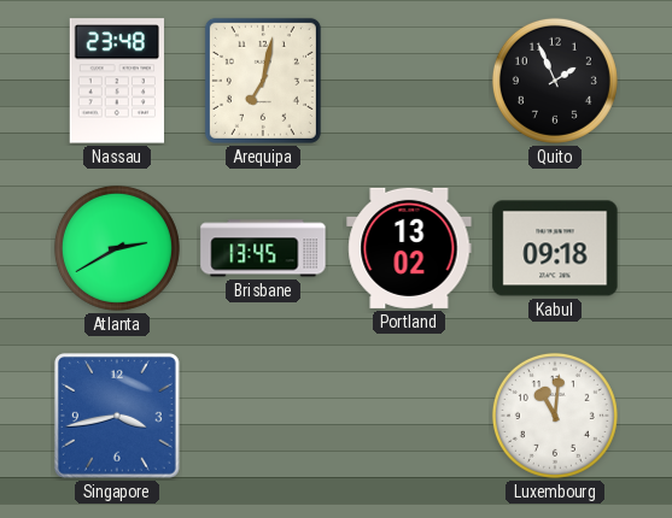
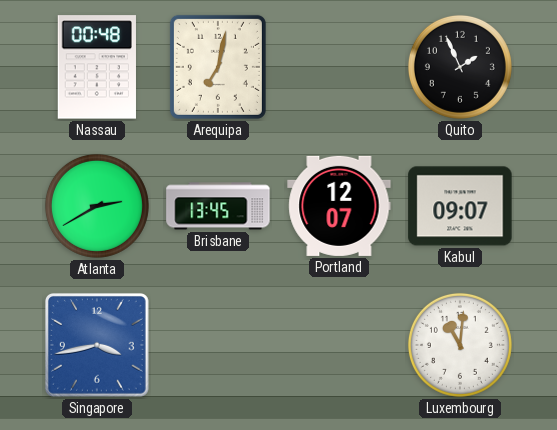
Nassau: 23:48 -> 00:48 (97, 67)
Portland: 13:02 -> 12:07 (339, 206)
Kabul: 09:18 -> 09:07 (460, 206)
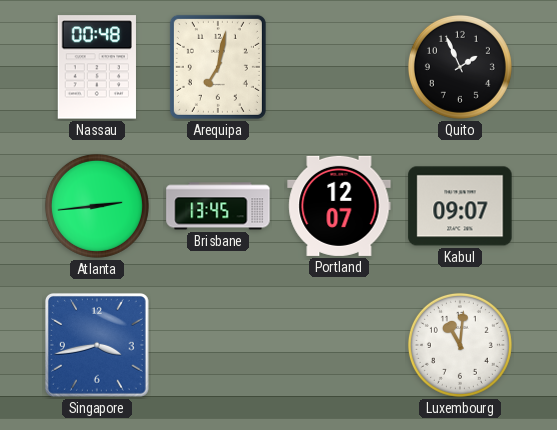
Atlanta: 2:40 -> 2:44 (97, 206)
